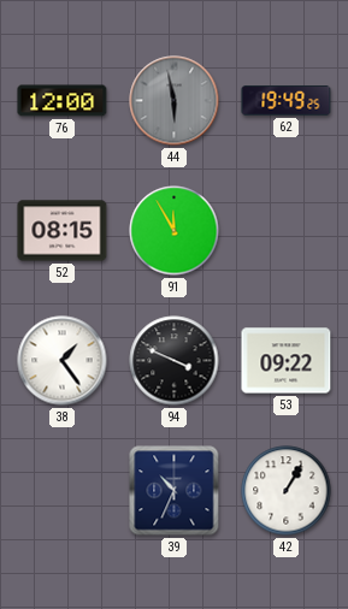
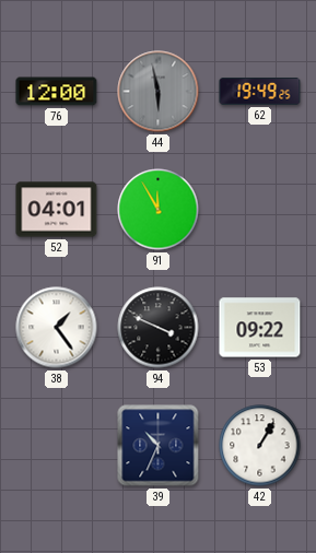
52: 08:15 -> 04:01 (57, 210)
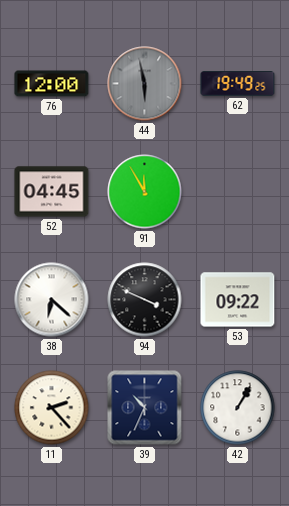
52: 04:01 -> 04:45 (52, 192)
38: 1:24 -> 6:22 (52, 300)
11: none -> 2:23 (52, 408)
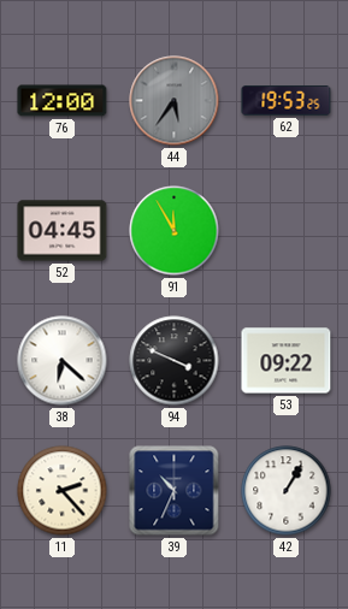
44: 5:58 -> 5:36 (175, 101)
62: 19:49 -> 19:53 (287, 101)
